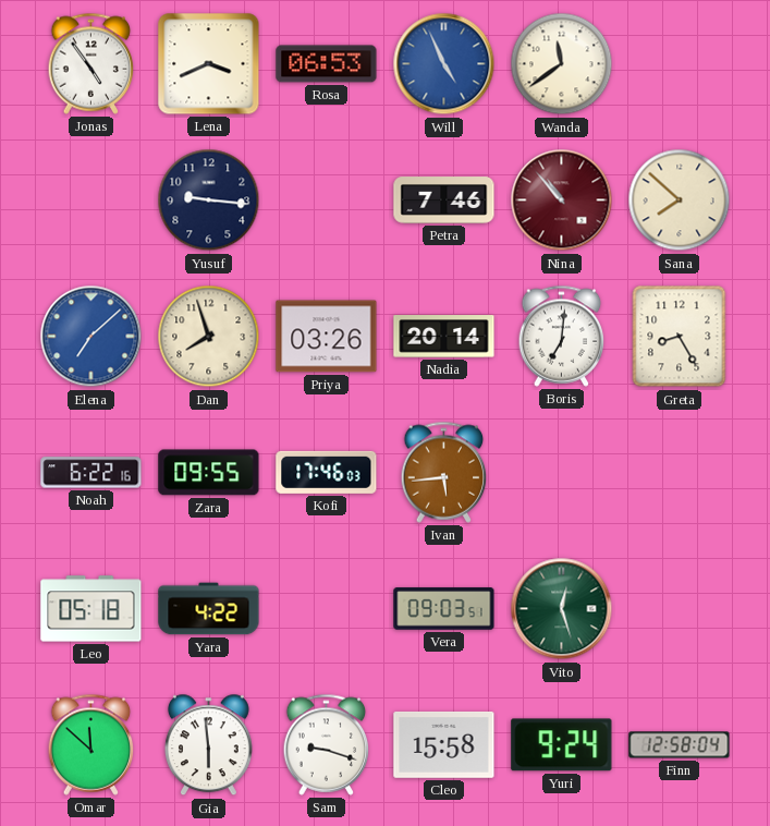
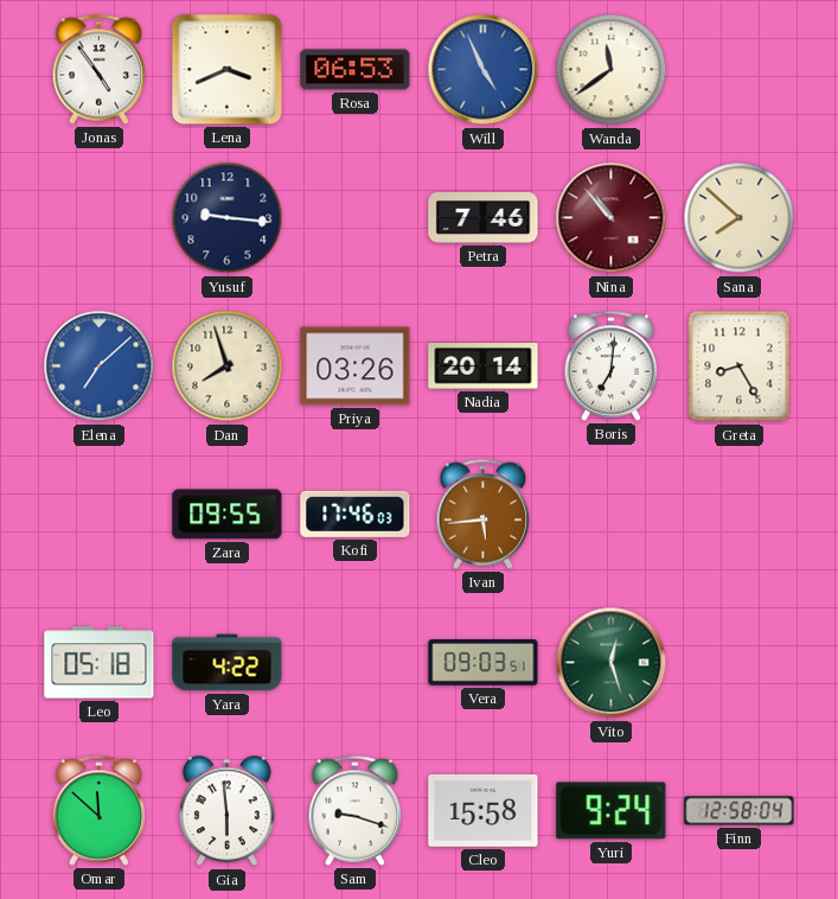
Noah: 6:22 -> none (91, 473)
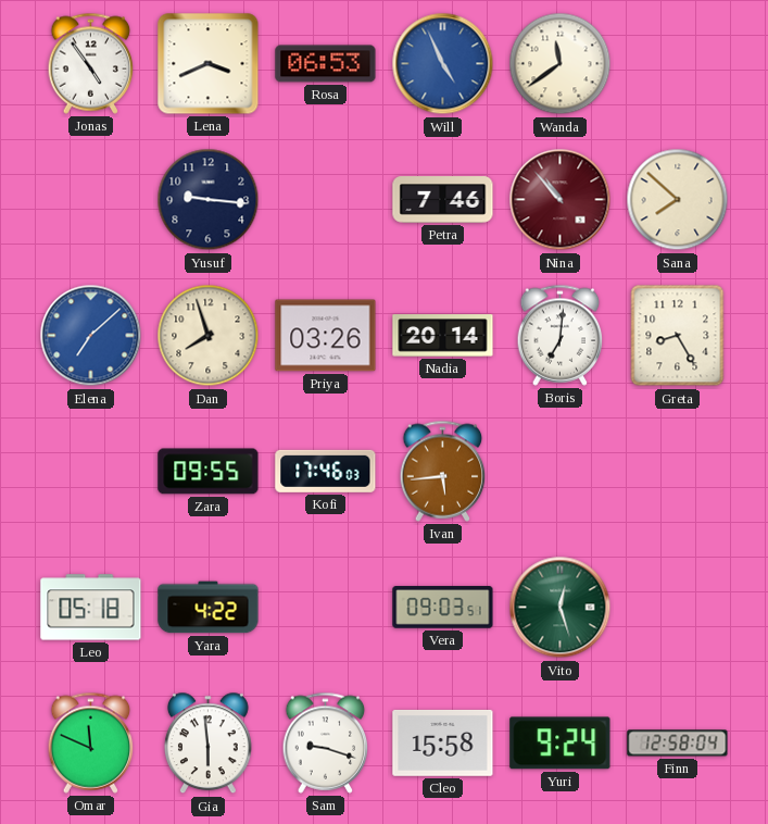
Omar: 11:52 -> 11:49 (91, 742)
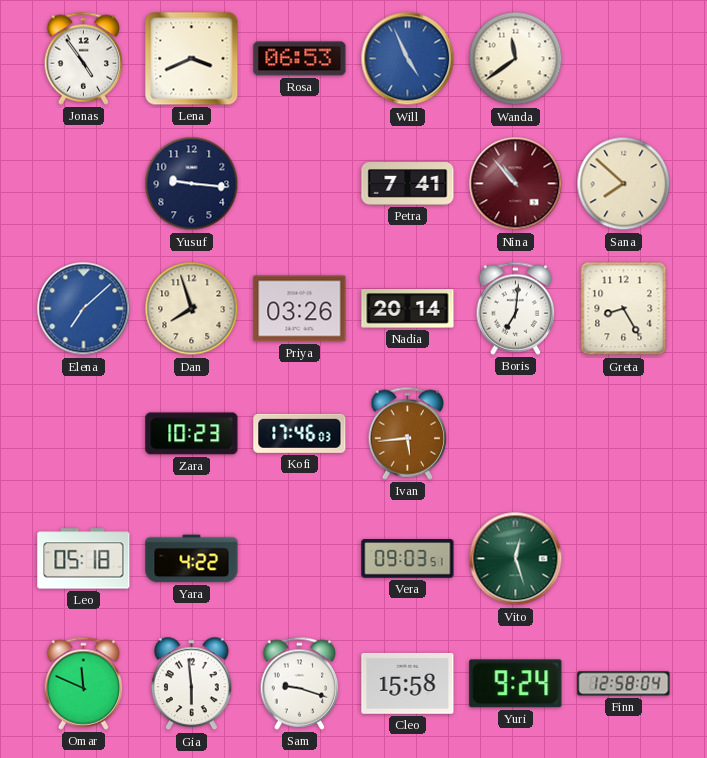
Petra: 7:46 -> 7:41 (408, 184)
Zara: 09:55 -> 10:23 (192, 434)
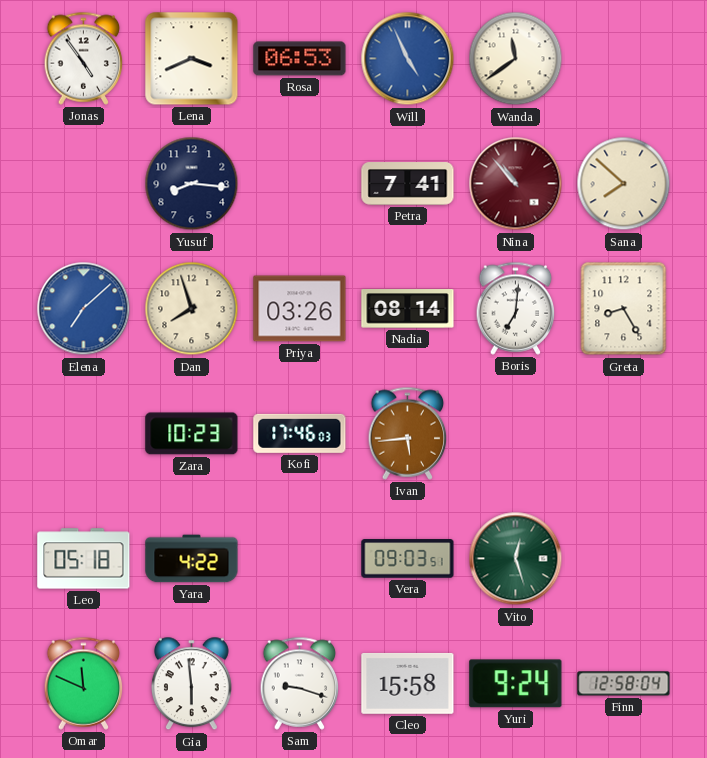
Yusuf: 9:16 -> 8:16 (192, 184)
Nadia: 20:14 -> 08:14 (408, 309)
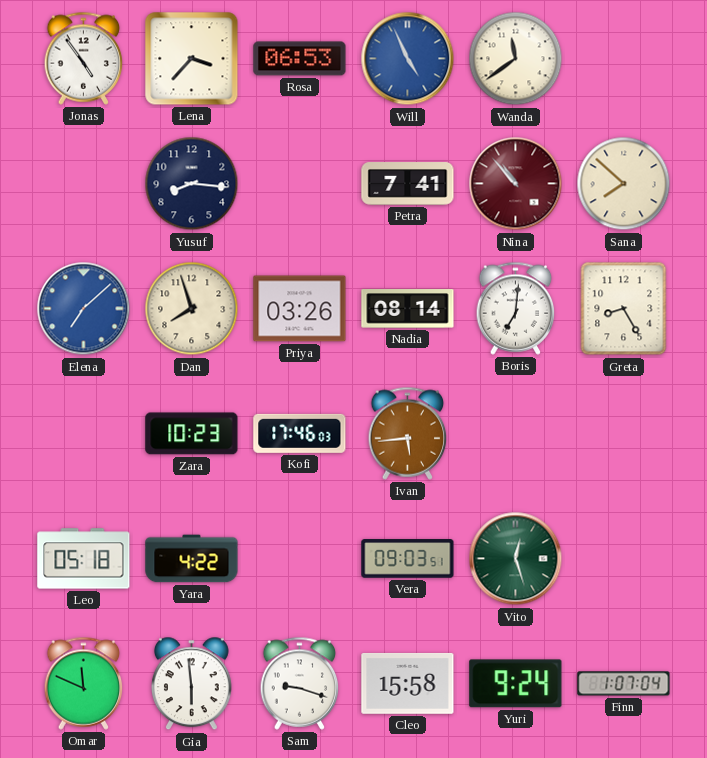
Lena: 3:41 -> 3:37 (192, 59)
Finn: 12:58 -> 1:07 (624, 684)
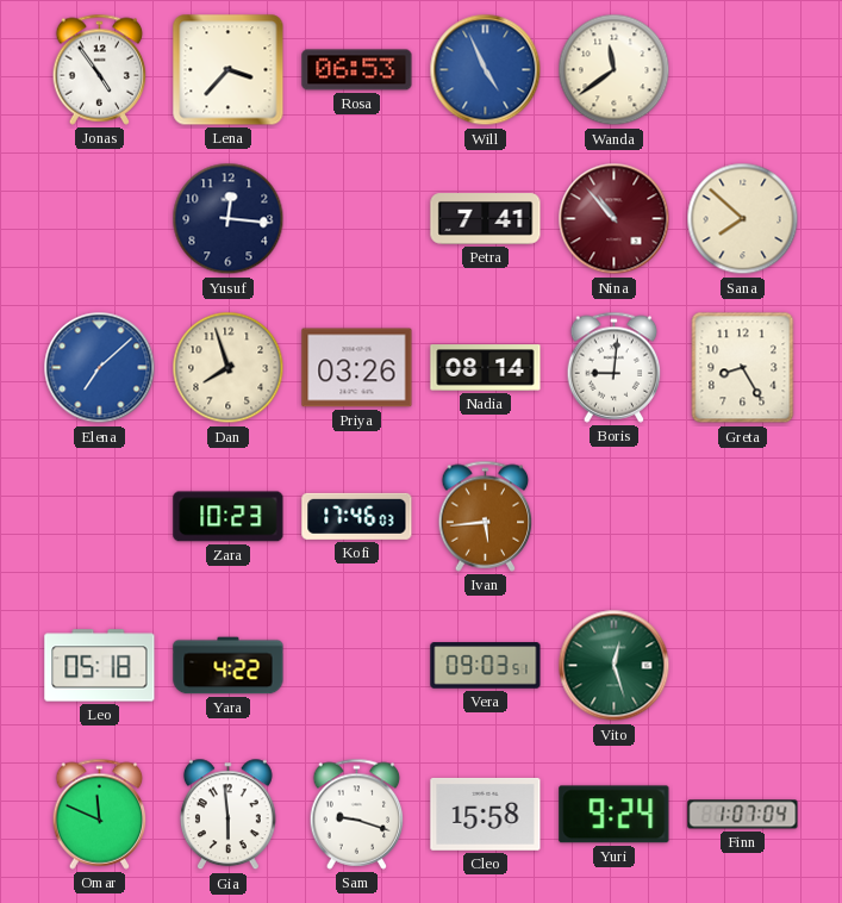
Yusuf: 8:16 -> 12:16 (229, 219)
Boris: 7:01 -> 9:01 (615, 367)
